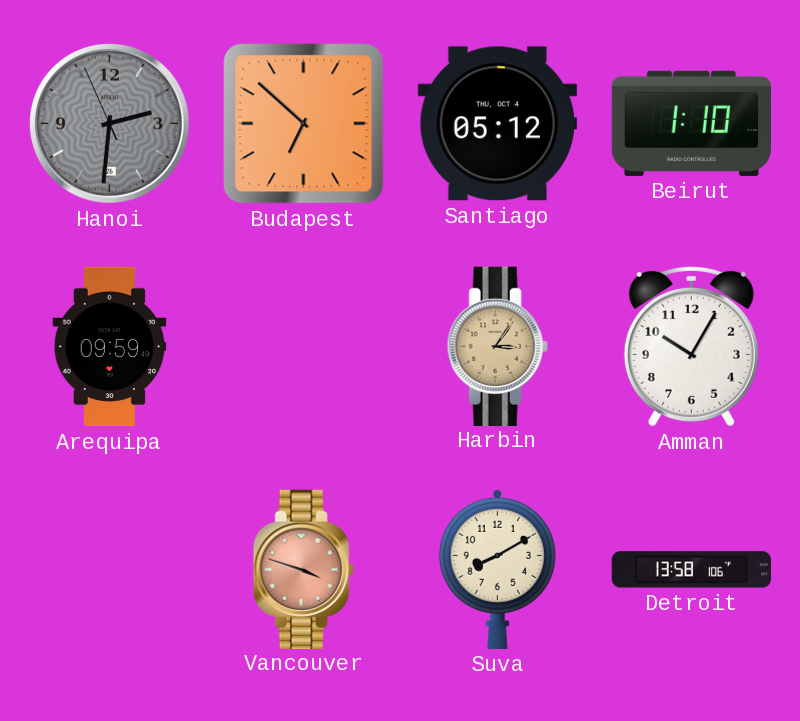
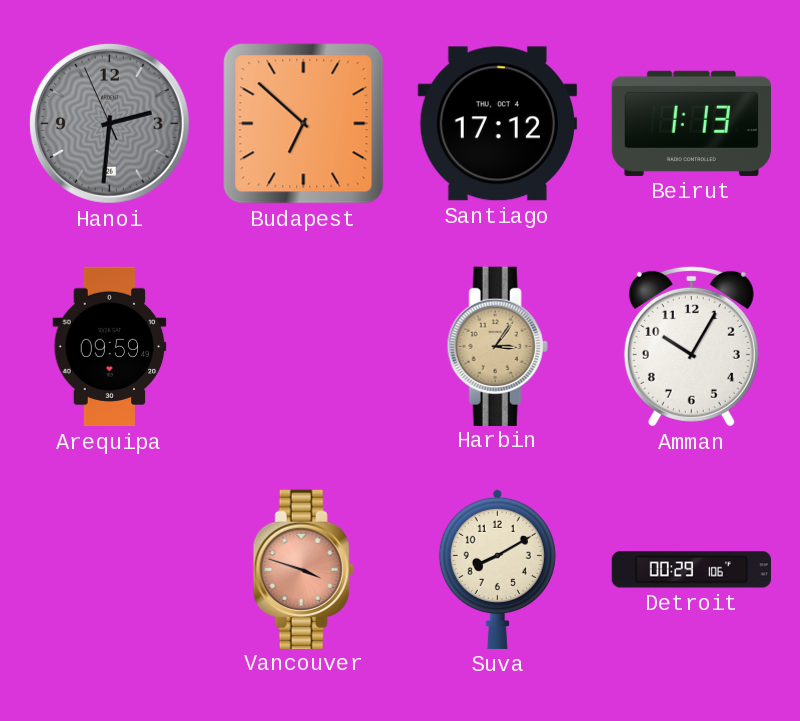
Santiago: 05:12 -> 17:12 (497, 124)
Beirut: 1:10 -> 1:13 (691, 123)
Detroit: 13:58 -> 00:29 (691, 570)
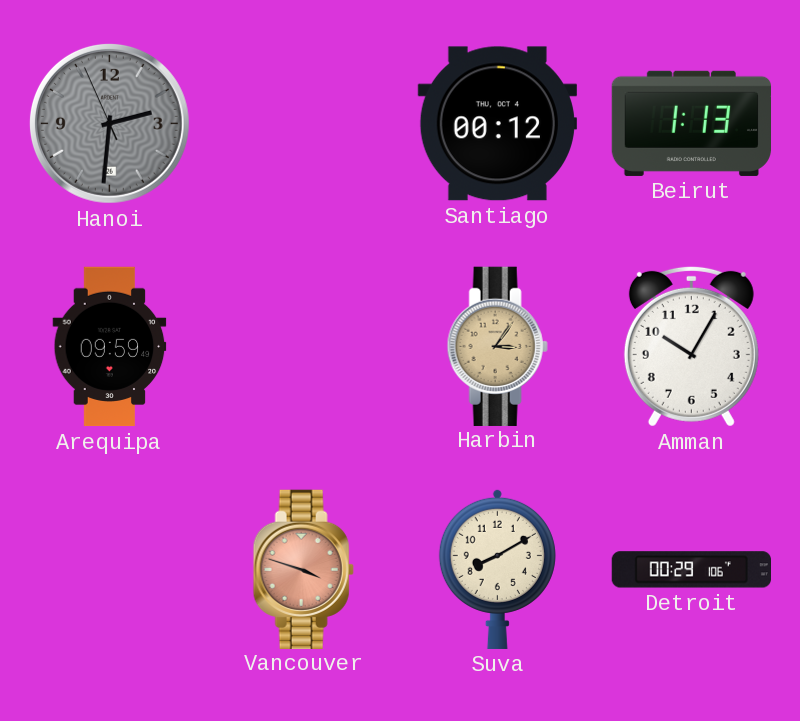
Budapest: 6:52 -> none (304, 124)
Santiago: 17:12 -> 00:12 (497, 124)
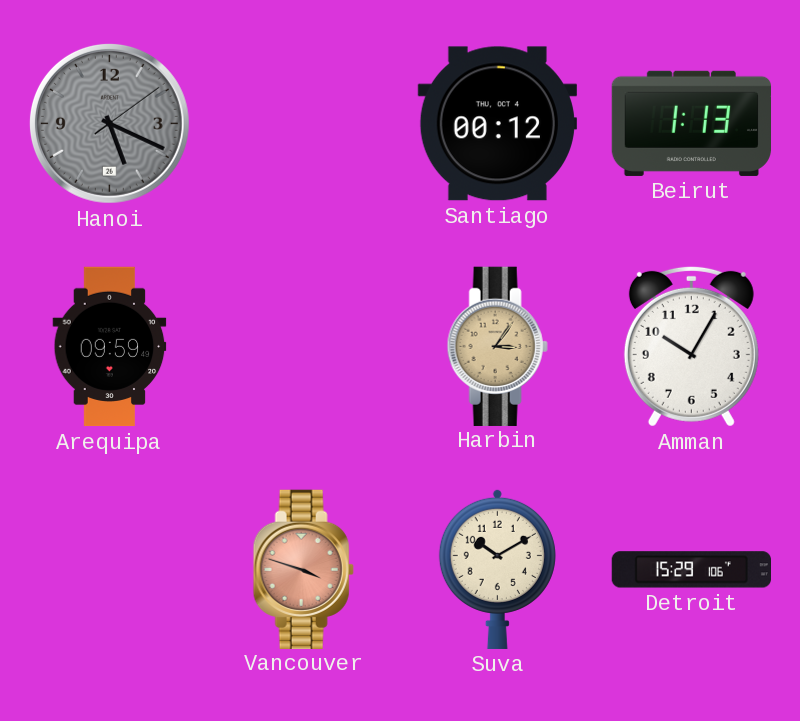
Hanoi: 2:30 -> 5:19 (109, 123)
Suva: 8:10 -> 10:10 (497, 569)
Detroit: 00:29 -> 15:29 (691, 570)
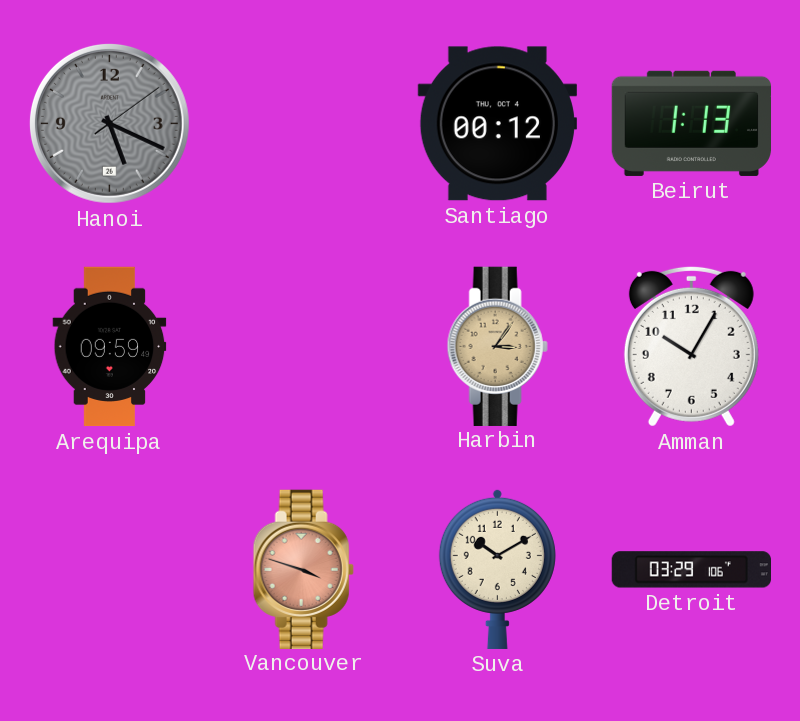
Detroit: 15:29 -> 03:29 (691, 570)
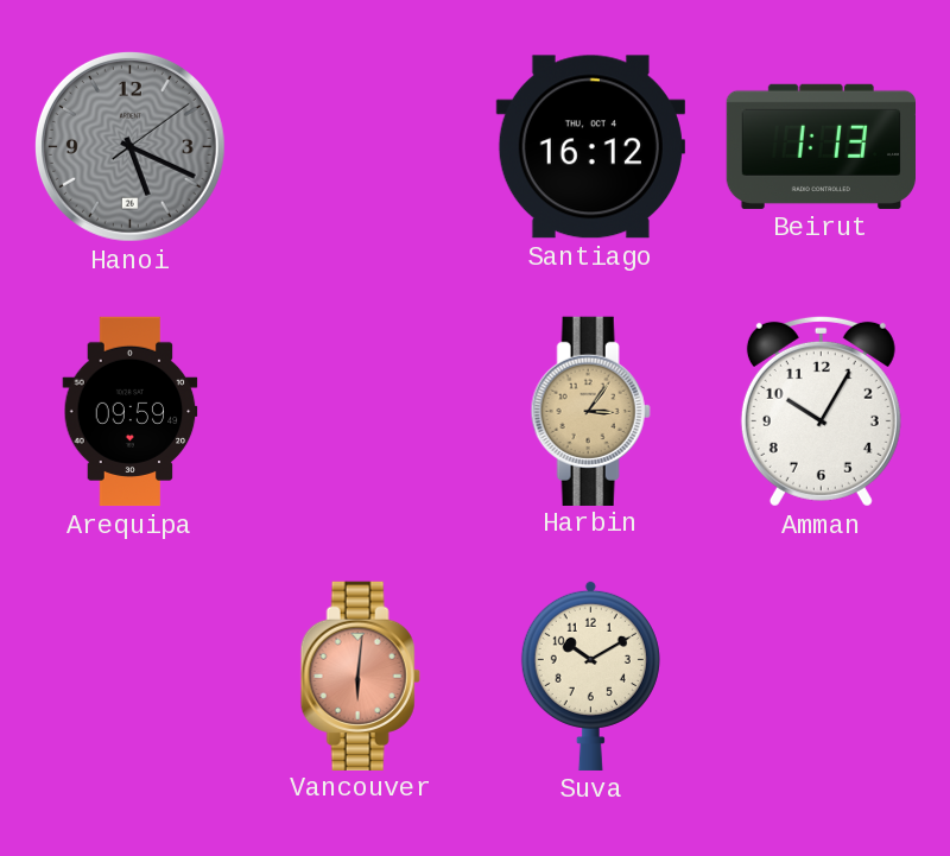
Santiago: 00:12 -> 16:12 (590, 147)
Vancouver: 3:48 -> 6:01 (360, 676)
Detroit: 03:29 -> none (691, 570)
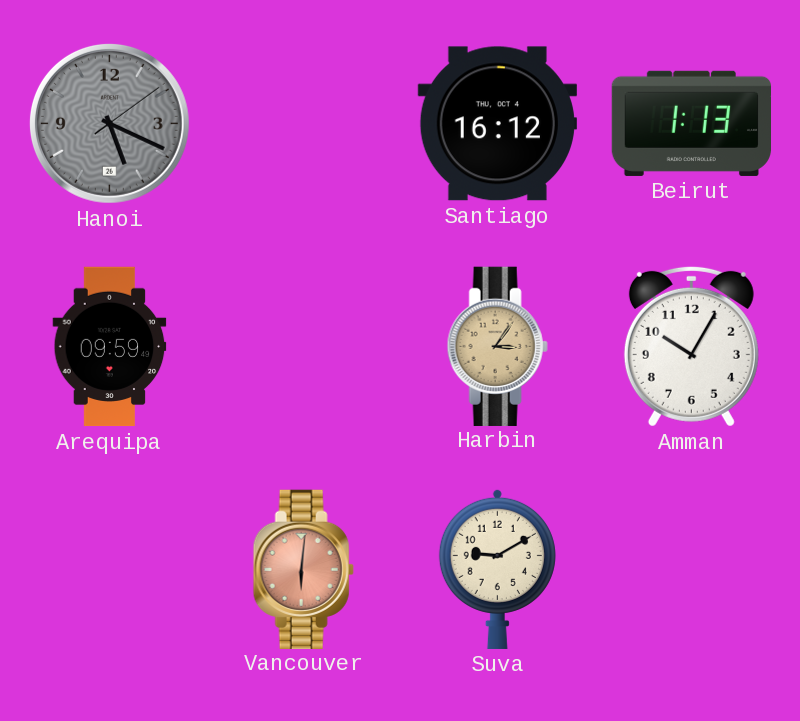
Suva: 10:10 -> 9:10 (497, 569)
